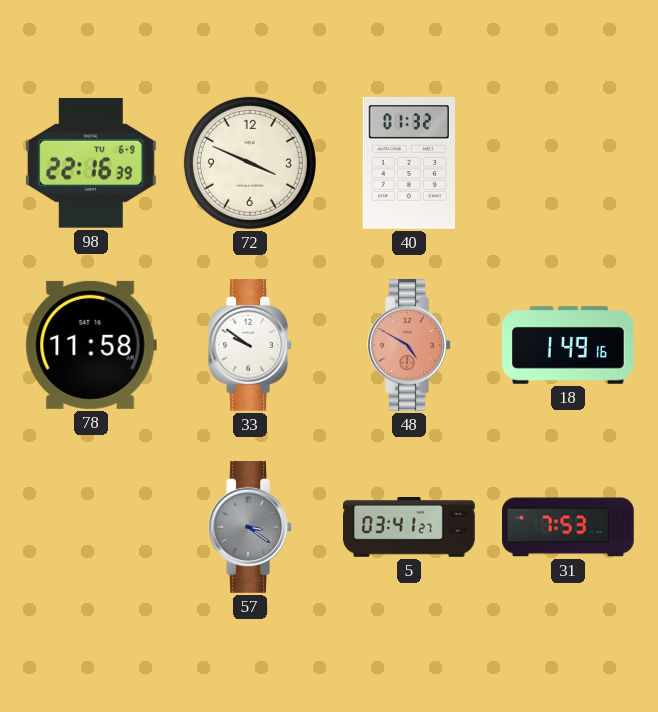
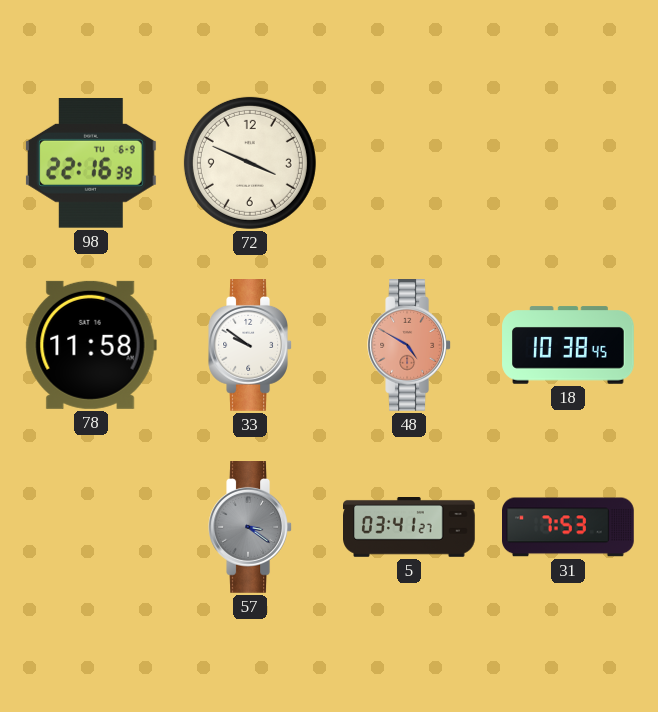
40: 01:32 -> none (409, 163)
18: 1:49 -> 10:38 (568, 345)
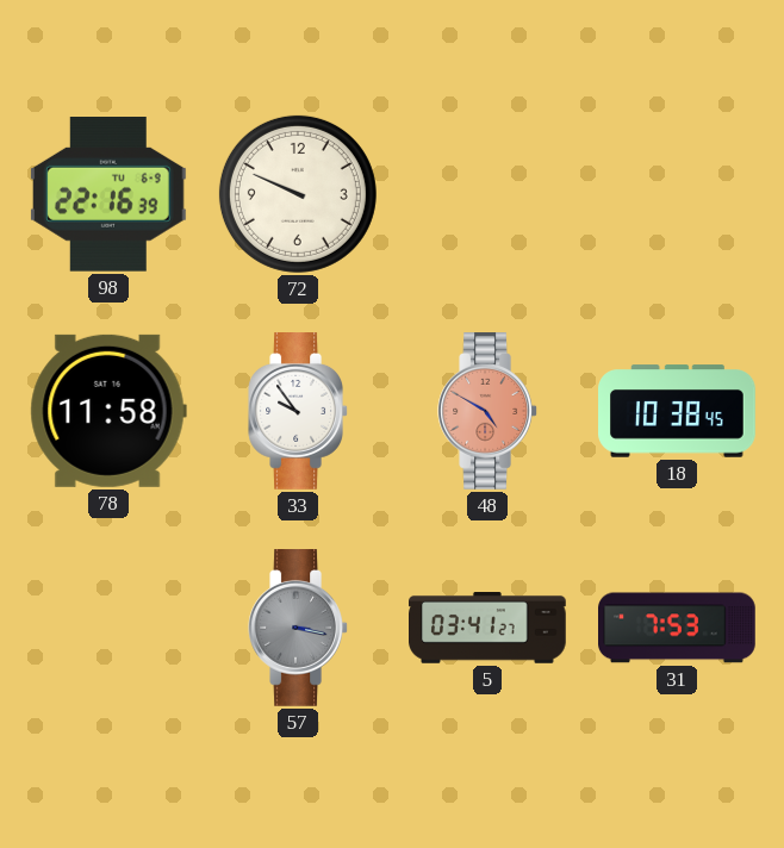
72: 3:49 -> 9:49 (298, 194)
33: 9:51 -> 9:54 (298, 412)
57: 3:21 -> 3:17 (298, 629)
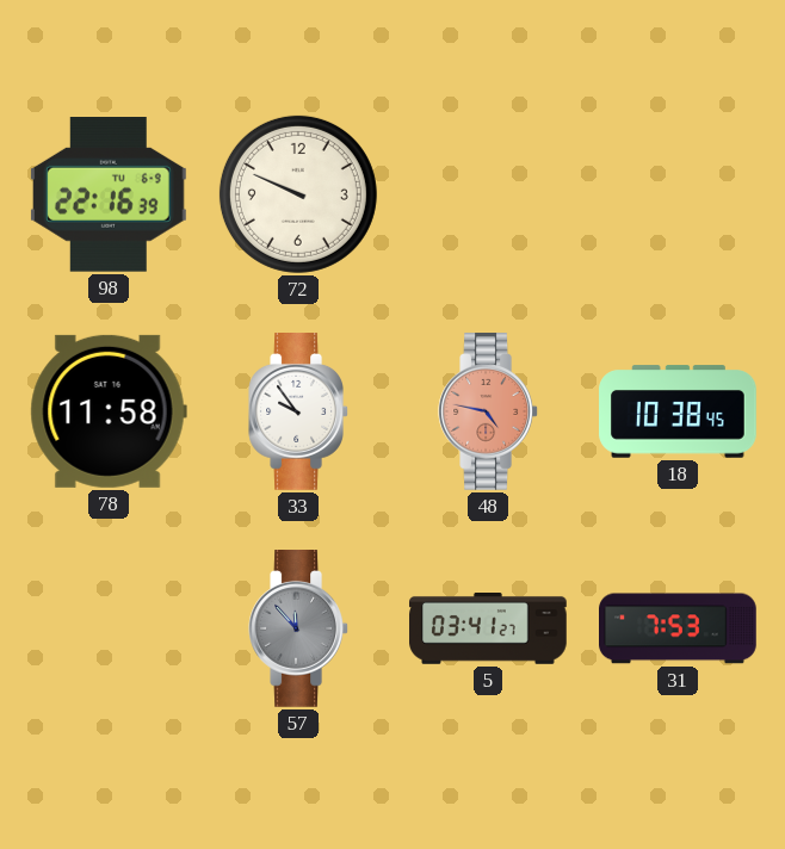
48: 4:50 -> 4:47 (488, 413)
57: 3:17 -> 11:53 (298, 630)
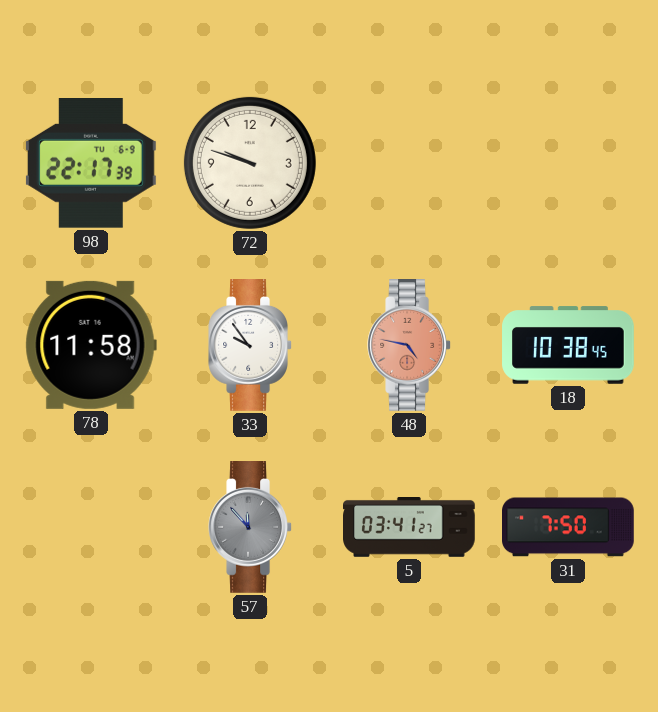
98: 22:16 -> 22:17 (91, 164)
72: 9:49 -> 9:48 (250, 163)
31: 7:53 -> 7:50 (568, 527)
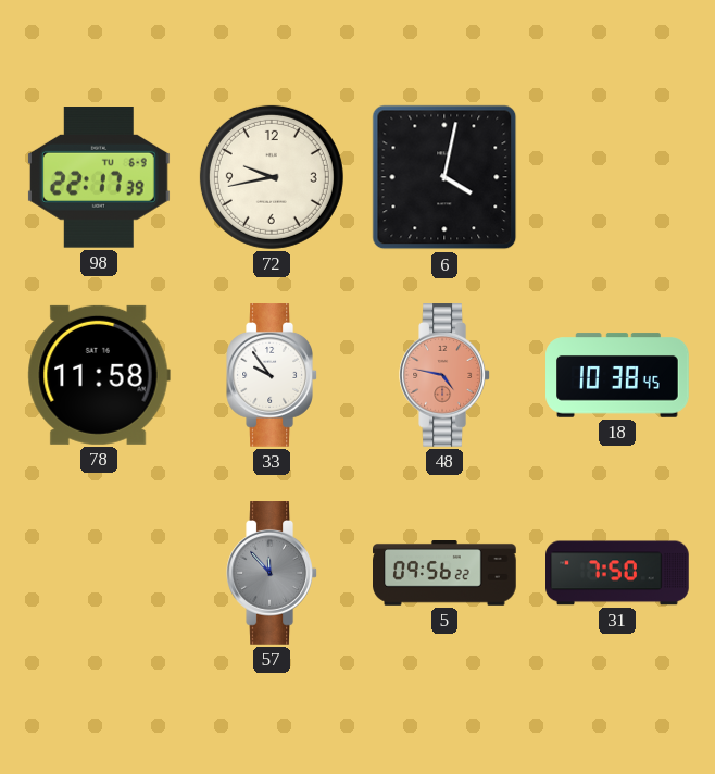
72: 9:48 -> 9:43 (272, 177)
6: none -> 4:02 (444, 177)
5: 03:41 -> 09:56 (446, 574)
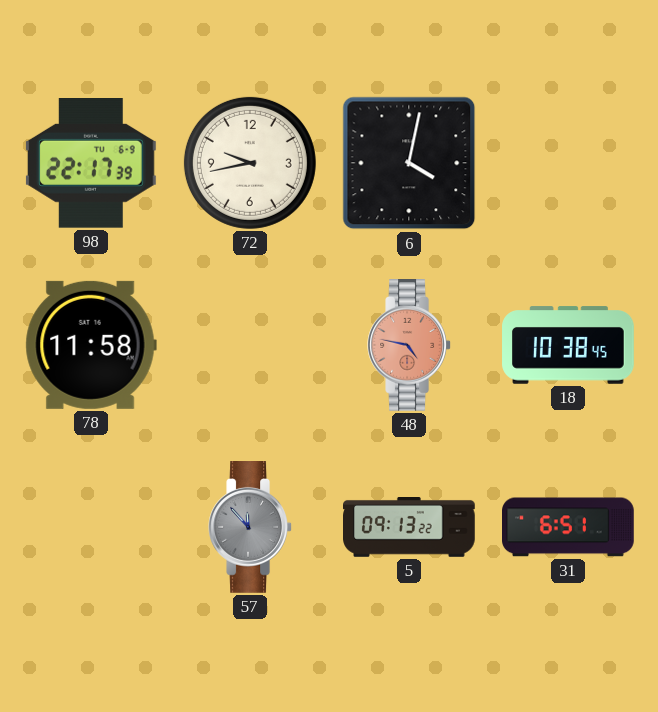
33: 9:54 -> none (272, 376)
5: 09:56 -> 09:13 (410, 528)
31: 7:50 -> 6:51 (568, 527)
